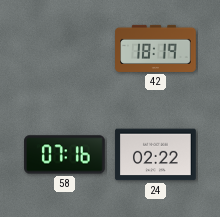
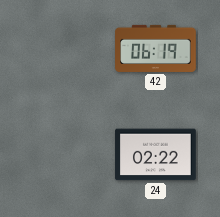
42: 18:19 -> 06:19 (156, 48)
58: 07:16 -> none (65, 155)
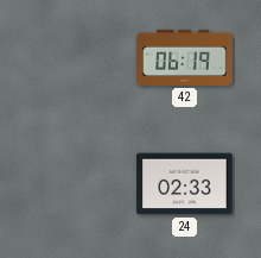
24: 02:22 -> 02:33 (185, 184)
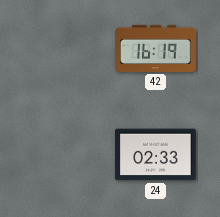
42: 06:19 -> 16:19 (156, 48)
